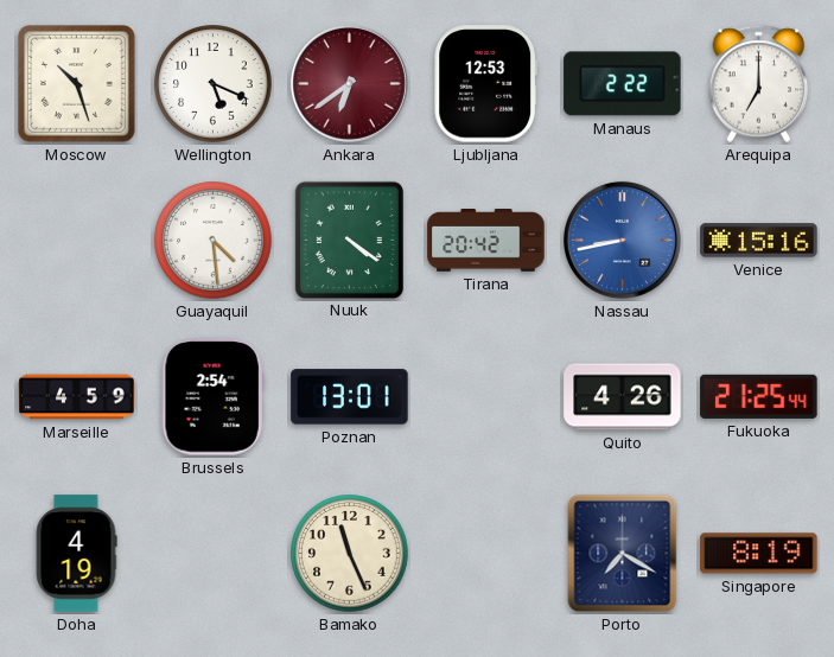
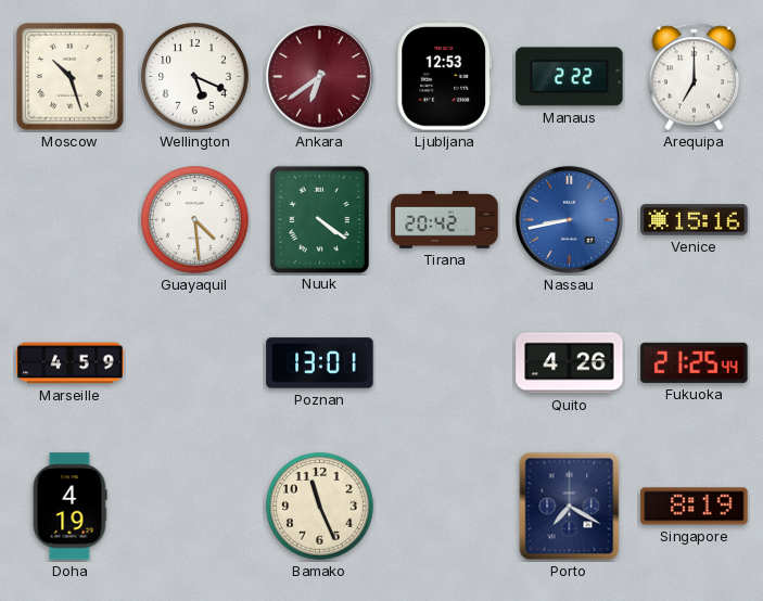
Brussels: 2:54 -> none (212, 397)
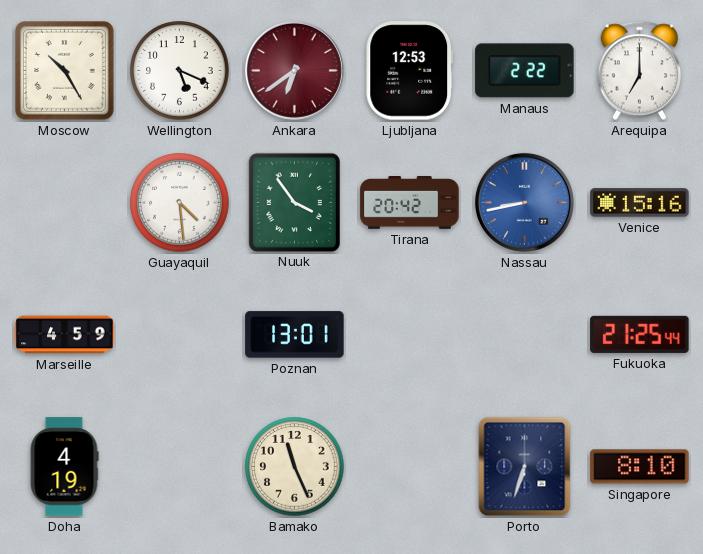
Moscow: 10:27 -> 10:25 (65, 71)
Nuuk: 4:21 -> 3:54 (294, 202)
Quito: 4:26 -> none (570, 363)
Porto: 7:20 -> 6:33 (525, 467)
Singapore: 8:19 -> 8:10 (640, 467)
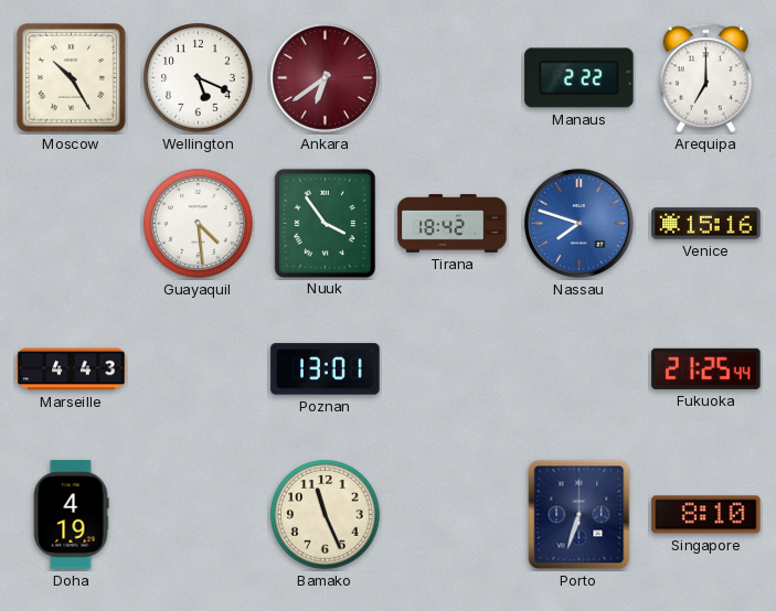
Ljubljana: 12:53 -> none (410, 71)
Tirana: 20:42 -> 18:42 (453, 224)
Nassau: 8:43 -> 7:48 (578, 223)
Marseille: 4:59 -> 4:43 (72, 369)
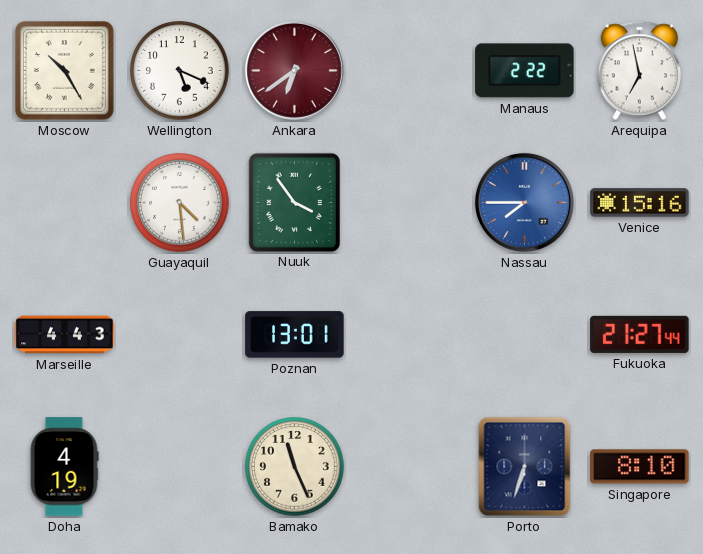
Arequipa: 7:00 -> 6:58 (640, 71)
Tirana: 18:42 -> none (453, 224)
Nassau: 7:48 -> 7:45 (524, 202)
Fukuoka: 21:25 -> 21:27 (640, 334)
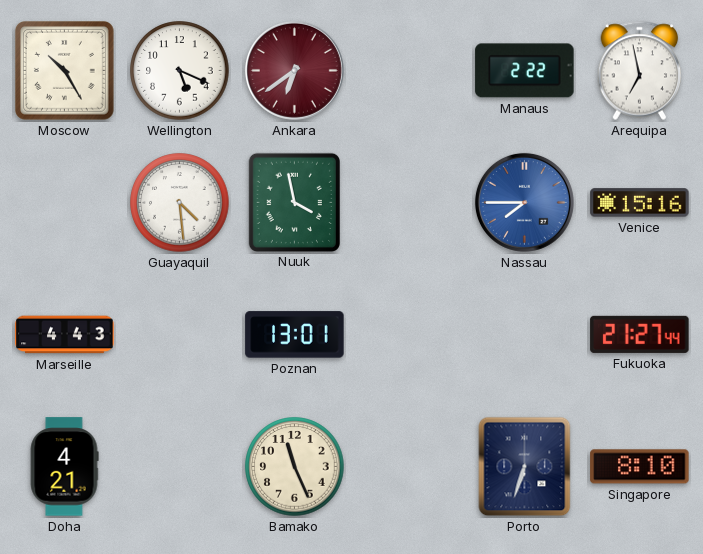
Nuuk: 3:54 -> 3:58 (294, 202)
Doha: 4:19 -> 4:21 (64, 467)
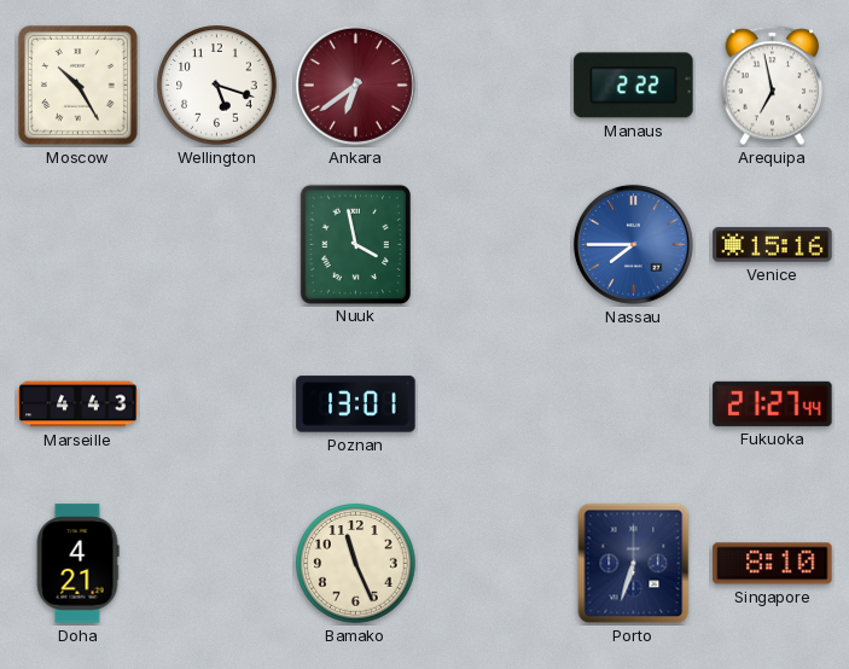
Wellington: 5:19 -> 5:18 (217, 86)
Guayaquil: 4:29 -> none (180, 203)
